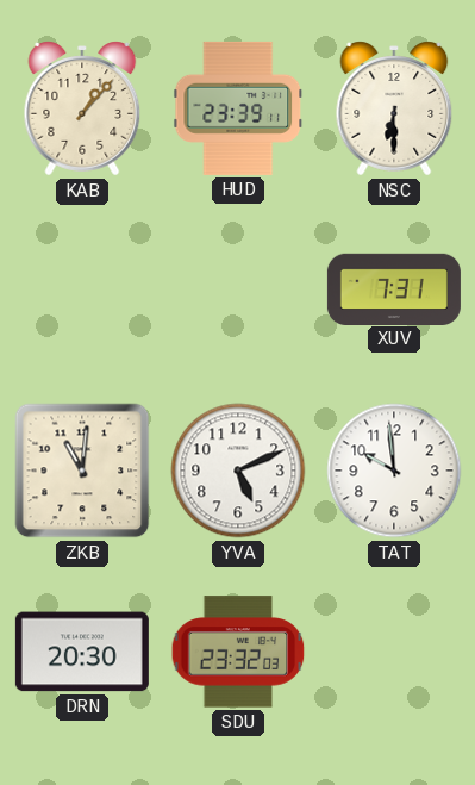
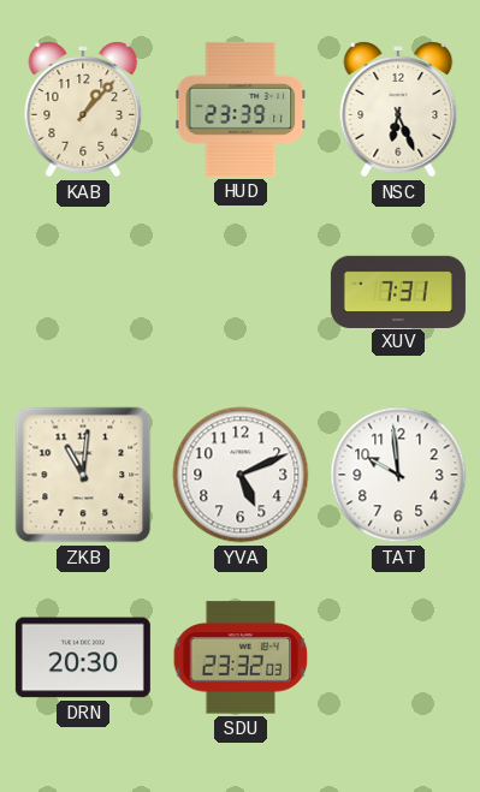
NSC: 6:30 -> 6:26 (398, 109)
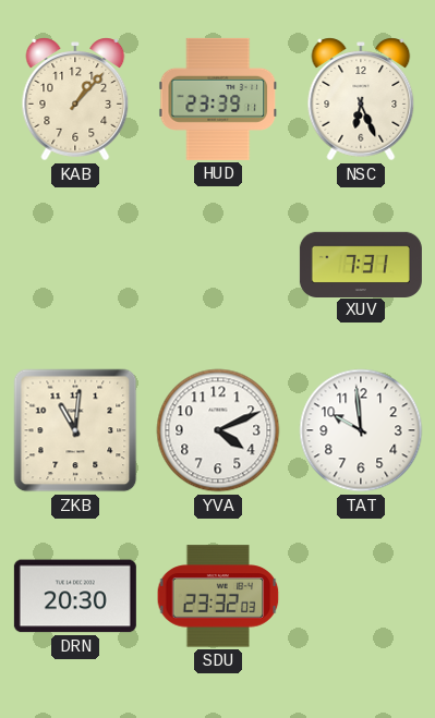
YVA: 5:11 -> 4:11 (218, 430)
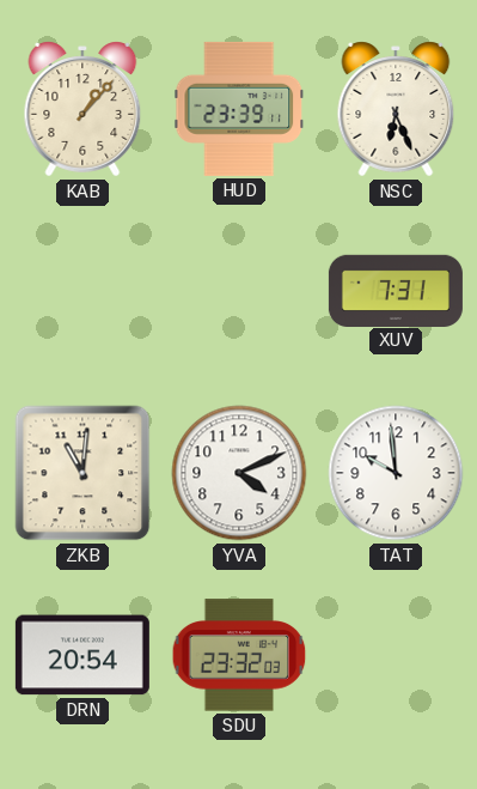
DRN: 20:30 -> 20:54 (82, 655)
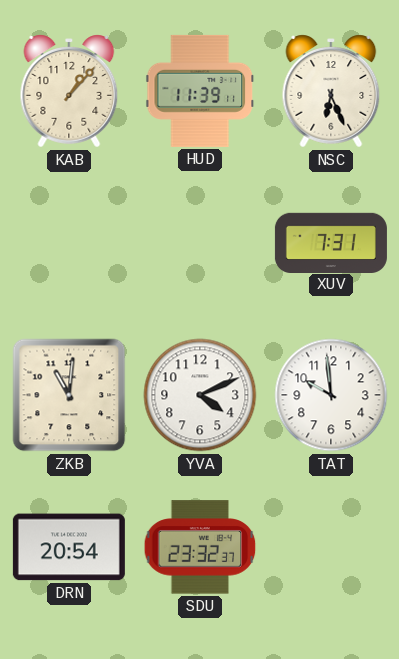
HUD: 23:39 -> 11:39 (200, 91)
SDU: 23:32:03 -> 23:32:37 (200, 547)
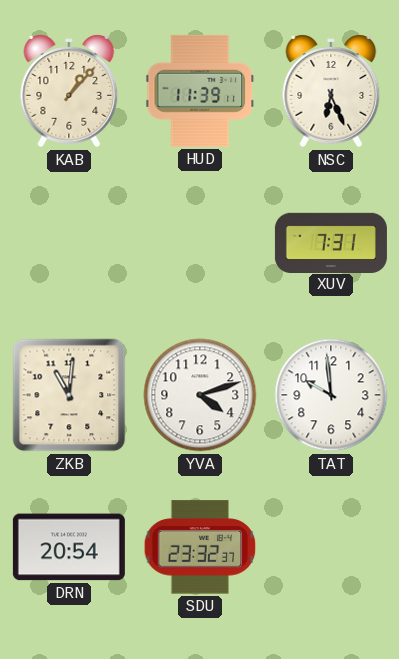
YVA: 4:11 -> 4:12 (200, 395)
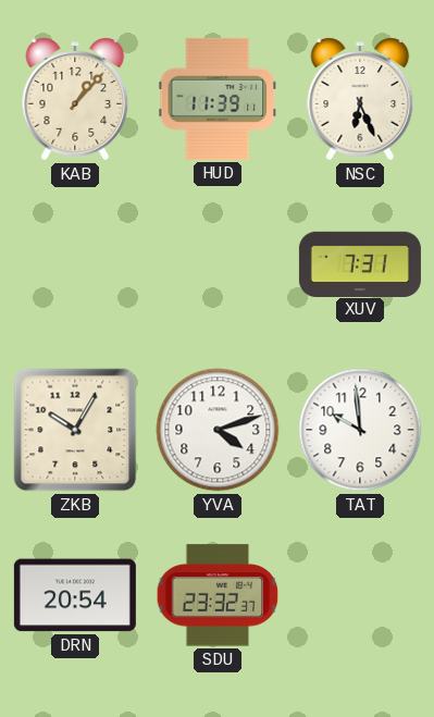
ZKB: 11:01 -> 10:05 (75, 430)
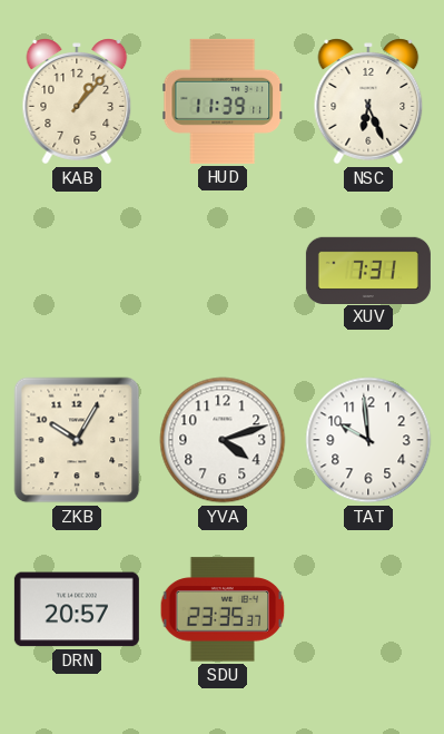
DRN: 20:54 -> 20:57 (77, 609)
SDU: 23:32 -> 23:35 (223, 609)
